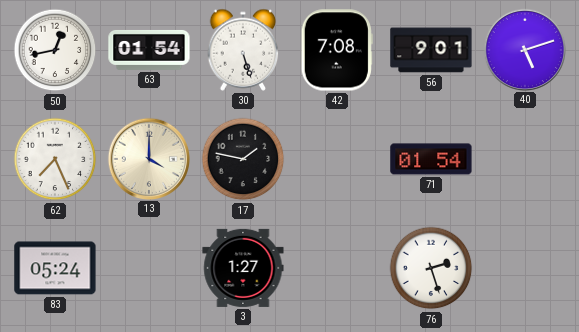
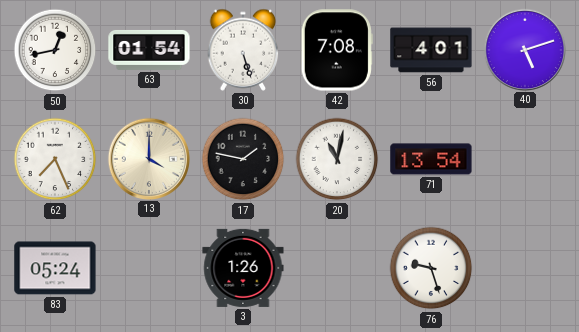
56: 9:01 -> 4:01 (431, 50)
20: none -> 11:02 (337, 159)
71: 01:54 -> 13:54 (431, 159)
3: 1:27 -> 1:26 (243, 268)
76: 2:27 -> 9:27 (431, 268)
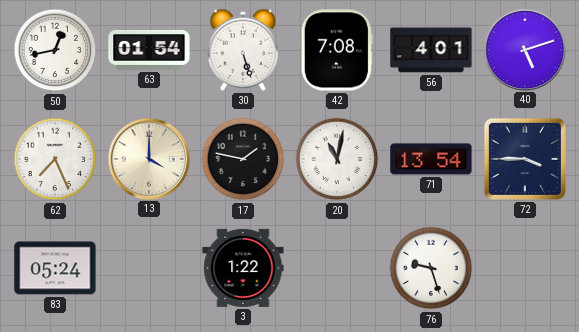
72: none -> 3:45 (525, 159)
3: 1:26 -> 1:22 (243, 268)
